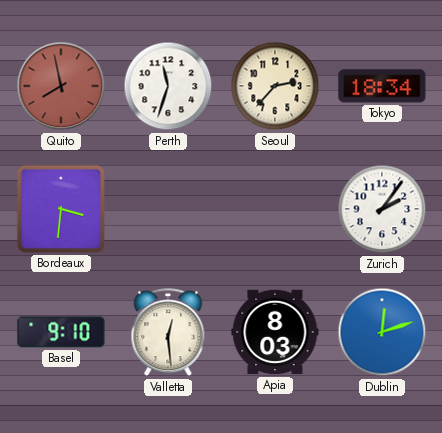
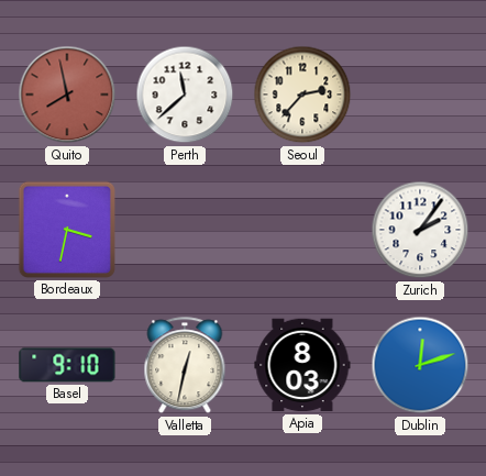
Perth: 11:33 -> 11:38 (185, 95)
Tokyo: 18:34 -> none (382, 86)
Bordeaux: 3:31 -> 3:32 (67, 230)
Valletta: 12:29 -> 12:32 (185, 366)
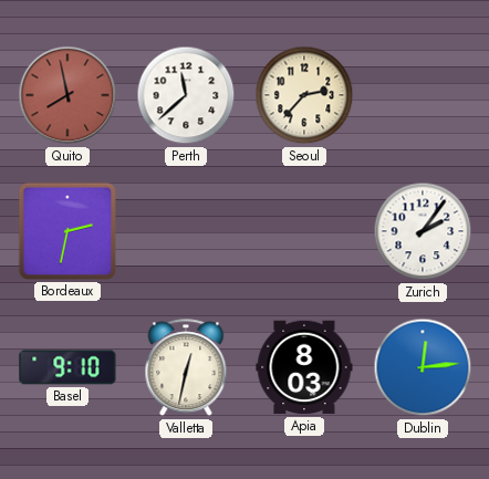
Bordeaux: 3:32 -> 2:32 (67, 231)
Dublin: 12:12 -> 12:14 (423, 367)
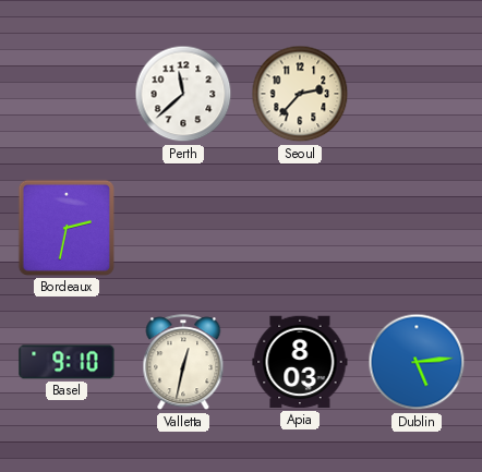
Quito: 7:58 -> none (67, 95)
Zurich: 2:06 -> none (423, 231)
Dublin: 12:14 -> 5:14 (417, 362)
